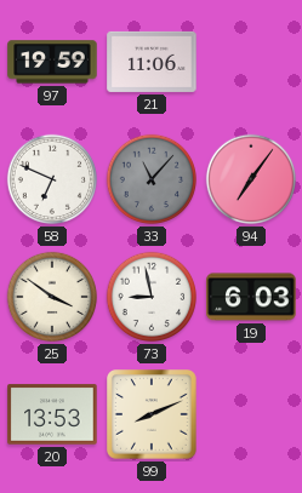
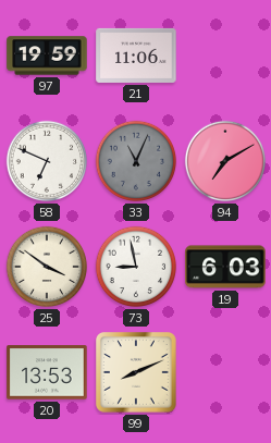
33: 11:07 -> 11:04 (136, 161)
94: 7:06 -> 7:10 (225, 161)
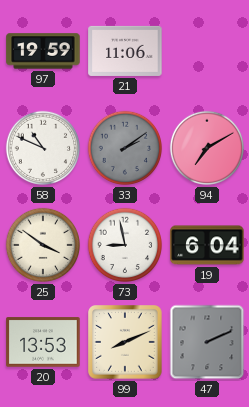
58: 6:49 -> 10:49 (43, 148)
33: 11:04 -> 2:09 (125, 148)
19: 6:03 -> 6:04 (207, 245)
47: none -> 2:11 (207, 342)
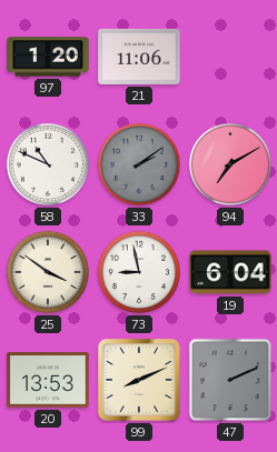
97: 19:59 -> 1:20 (48, 57)
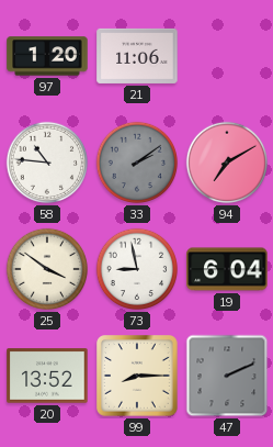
58: 10:49 -> 10:46 (47, 163)
20: 13:53 -> 13:52 (47, 376)
99: 8:11 -> 8:15 (138, 377)
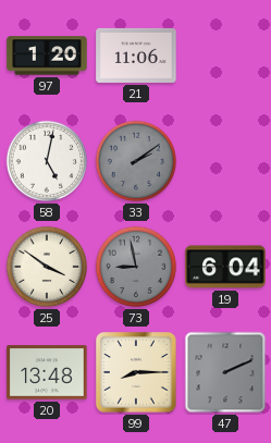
58: 10:46 -> 5:02 (47, 161)
94: 7:10 -> none (227, 163)
73 dial: white -> grey (136, 267)
20: 13:52 -> 13:48 (47, 372)
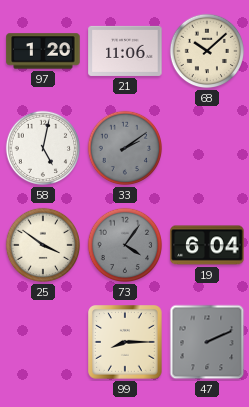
68: none -> 10:08 (207, 51)
73: 8:58 -> 4:06 (125, 245)
20: 13:48 -> none (47, 372)
